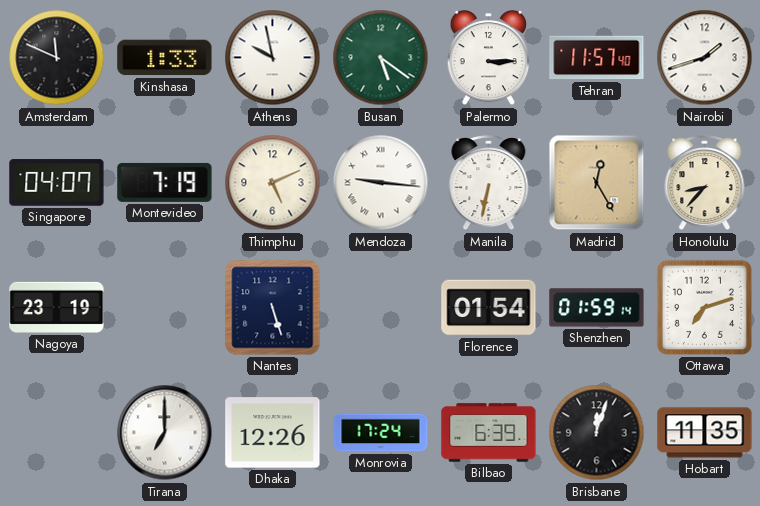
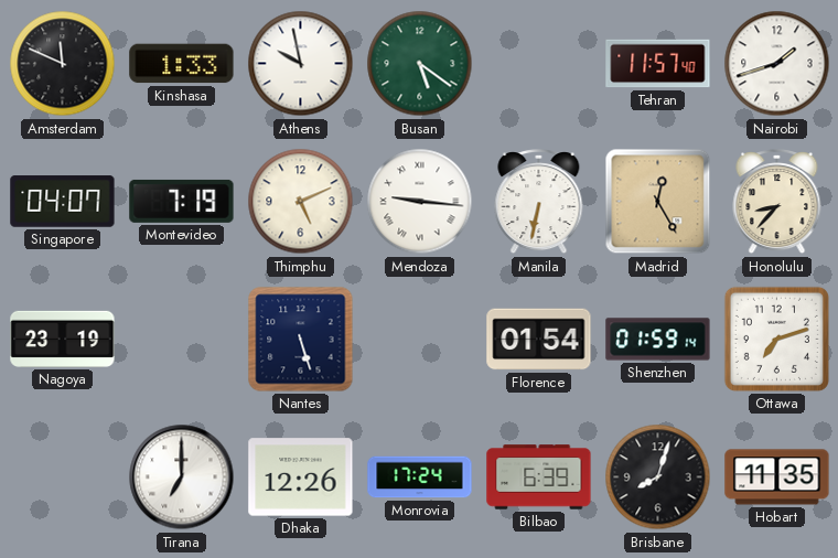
Palermo: 3:15 -> none (489, 58)
Brisbane: 12:03 -> 8:03 (658, 477)
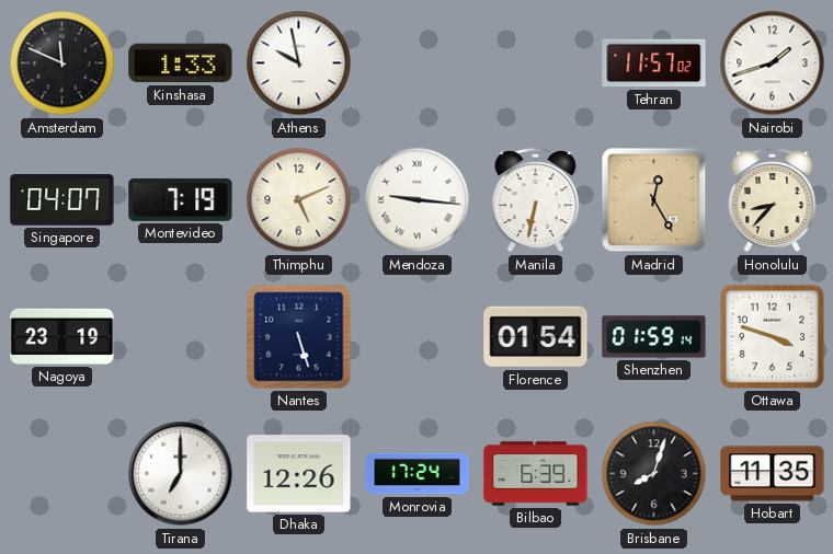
Busan: 5:21 -> none (420, 64)
Tehran: 11:57:40 -> 11:57:02 (654, 64)
Ottawa: 7:12 -> 3:48 (772, 336)
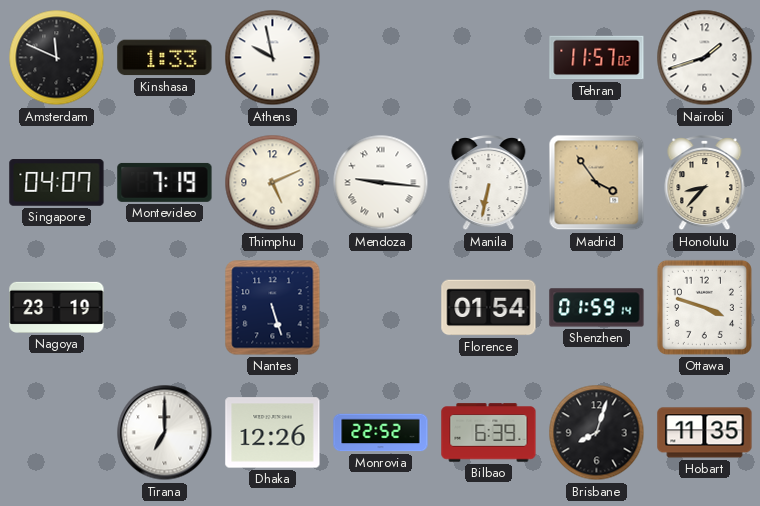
Madrid: 12:25 -> 3:54 (597, 183)
Monrovia: 17:24 -> 22:52 (381, 433)
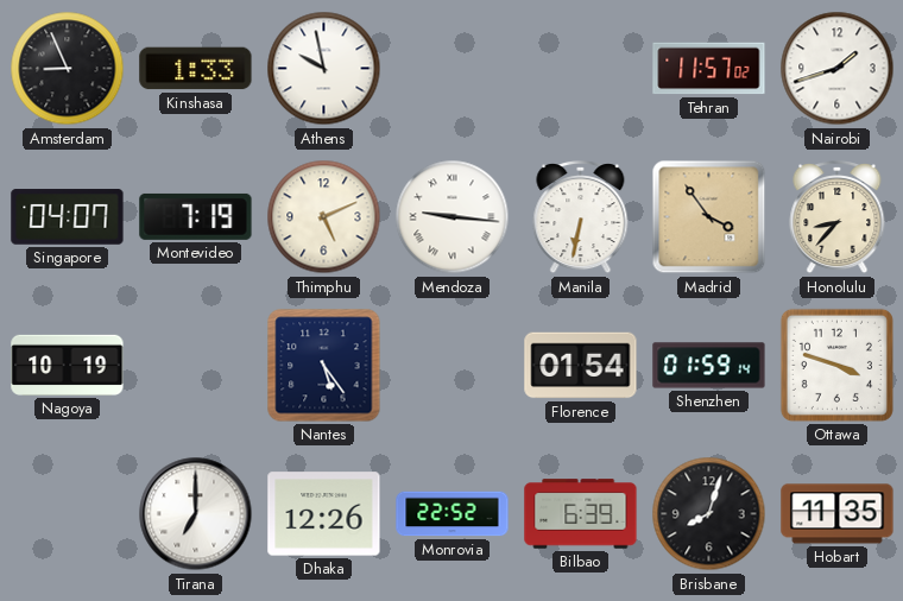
Amsterdam: 11:49 -> 8:56 (68, 69)
Nagoya: 23:19 -> 10:19 (68, 365)
Nantes: 5:27 -> 5:24 (324, 366)
